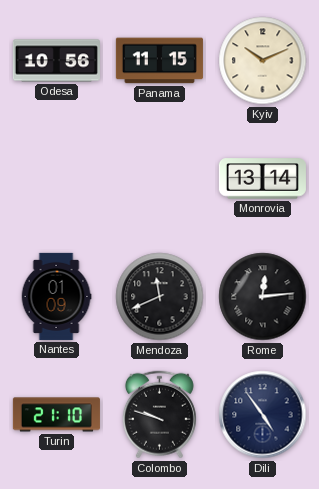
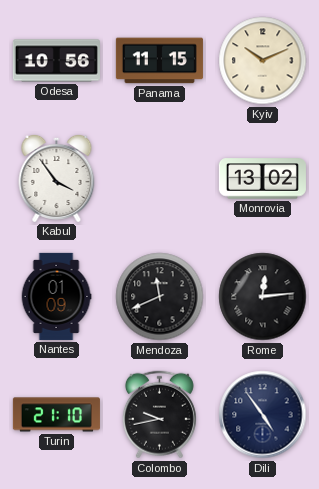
Kabul: none -> 3:54 (57, 178)
Monrovia: 13:14 -> 13:02 (262, 179)
Colombo: 9:48 -> 9:43 (159, 415)
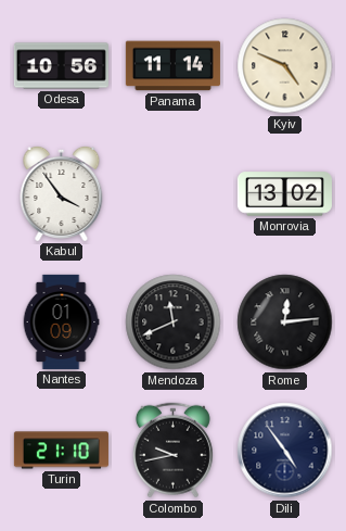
Panama: 11:15 -> 11:14 (172, 66)
Kyiv: 10:11 -> 4:49 (285, 66)
